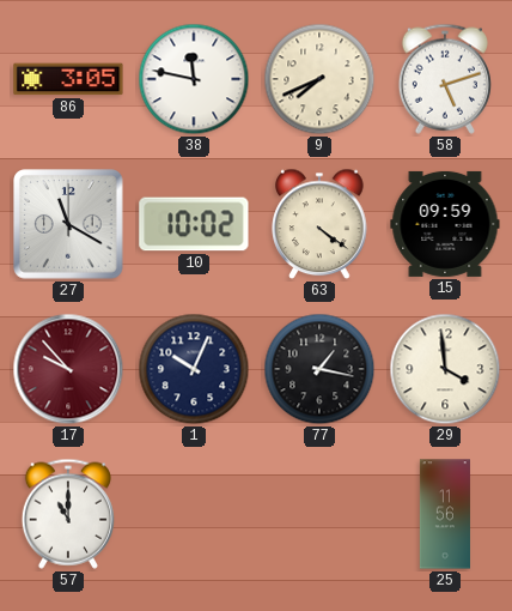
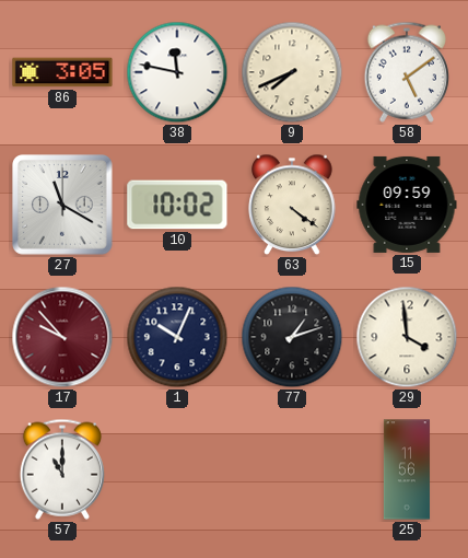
58: 5:12 -> 5:09 (407, 72)
77: 1:17 -> 1:12 (292, 337)
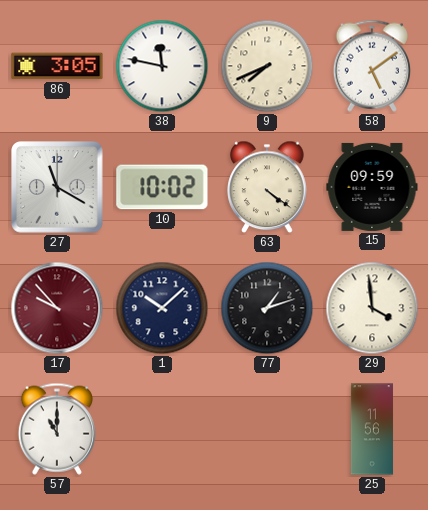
1: 10:04 -> 10:08 (162, 308)
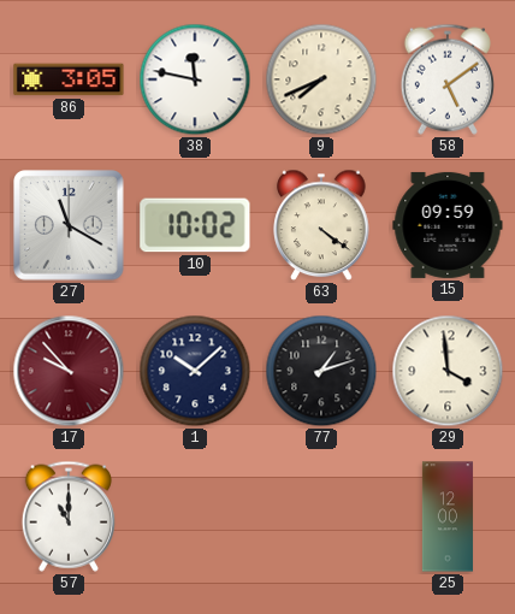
25: 11:56 -> 12:00 (448, 516)
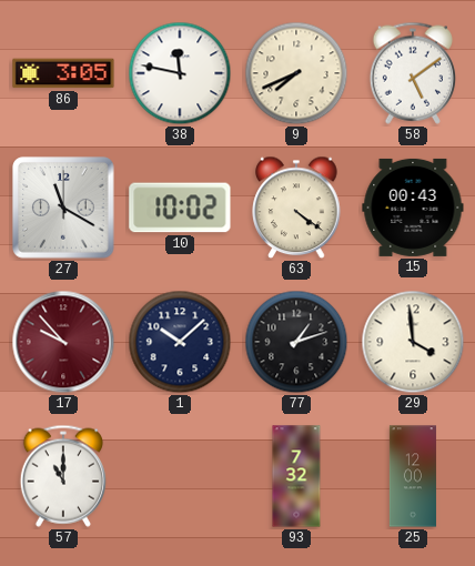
15: 09:59 -> 00:43 (413, 208)
93: none -> 7:32 (296, 476)
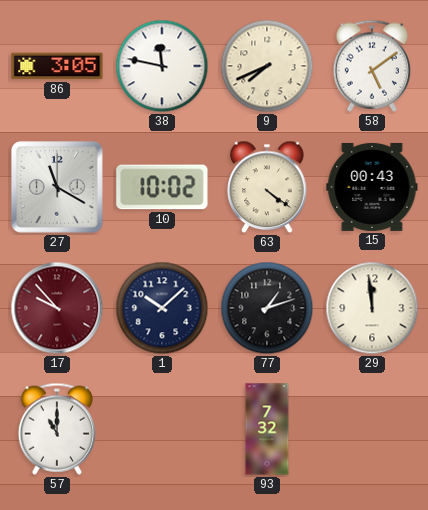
29: 3:59 -> 11:59 (372, 308)
25: 12:00 -> none (413, 476)
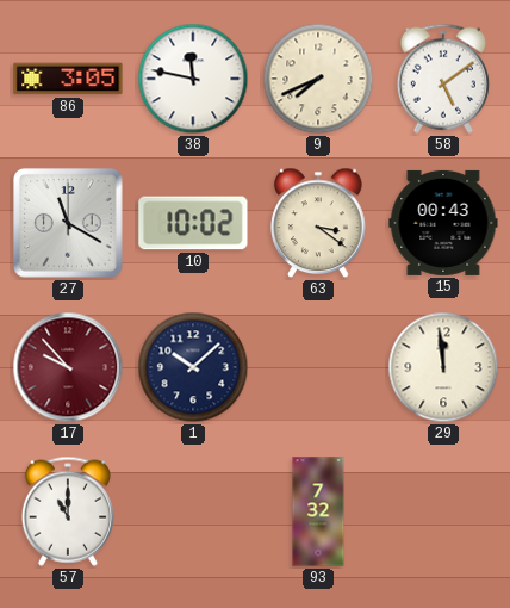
63: 4:21 -> 3:21 (318, 223)
77: 1:12 -> none (267, 308)
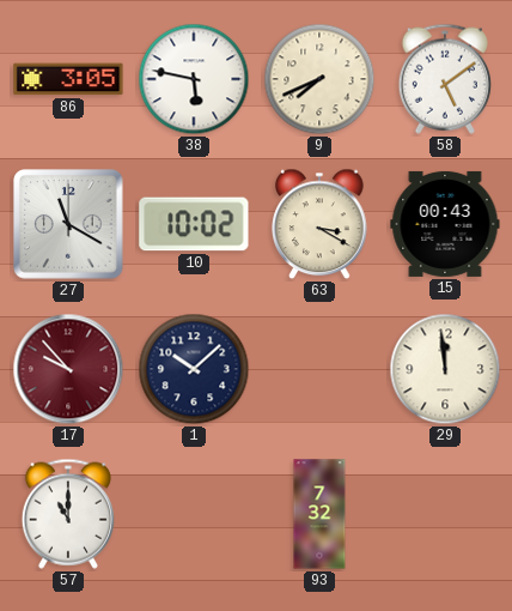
38: 11:47 -> 5:47 (194, 79)
63: 3:21 -> 3:20 (319, 224)
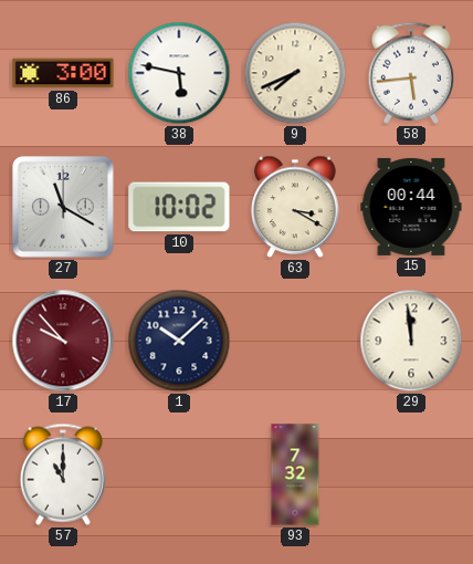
86: 3:05 -> 3:00 (63, 73)
58: 5:09 -> 5:44 (411, 73)
15: 00:43 -> 00:44 (411, 207)
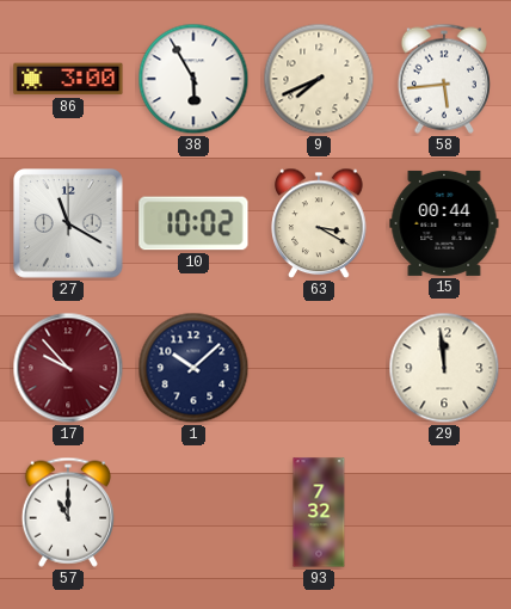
38: 5:47 -> 5:55 (193, 79)
